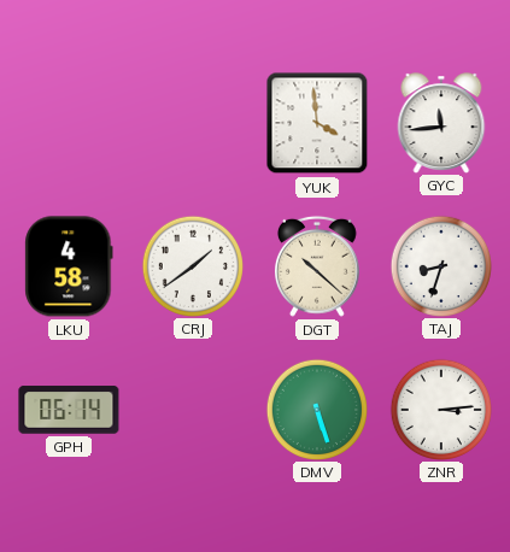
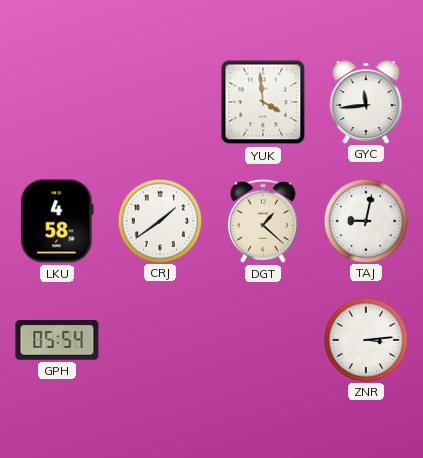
DGT: 10:22 -> 1:22 (263, 221)
TAJ: 8:33 -> 9:02 (365, 220)
GPH: 06:14 -> 05:54 (57, 340)
DMV: 5:27 -> none (316, 409)
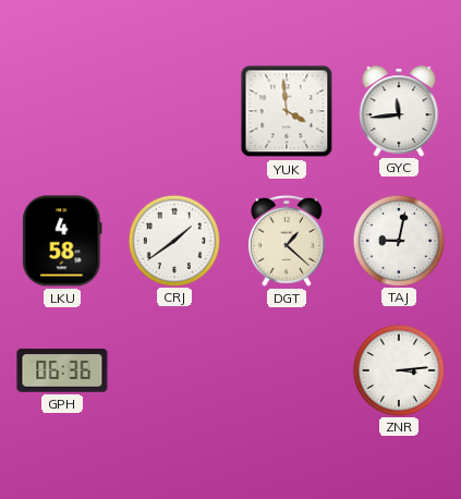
GPH: 05:54 -> 06:36 (62, 370)
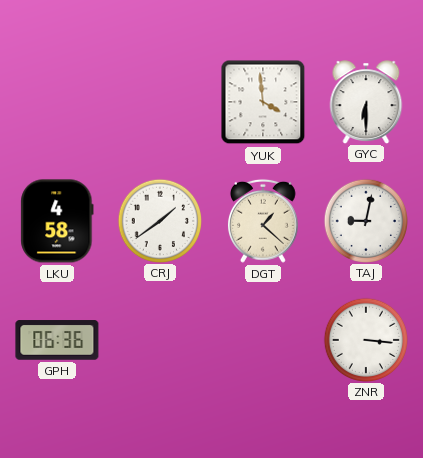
GYC: 11:44 -> 6:30 (366, 102)
ZNR: 3:14 -> 3:16 (365, 339)
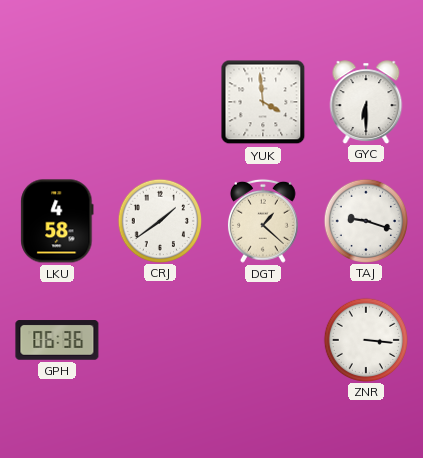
TAJ: 9:02 -> 9:18 (365, 220)
